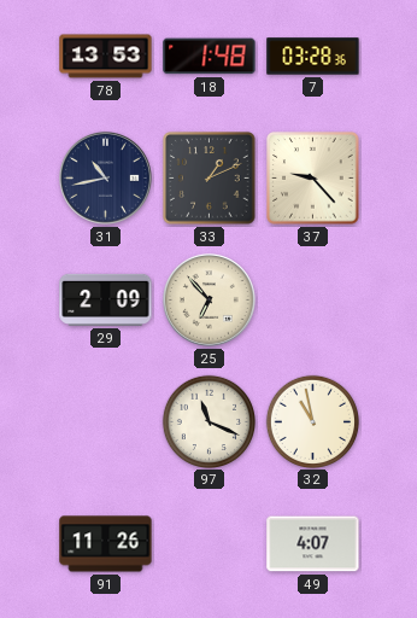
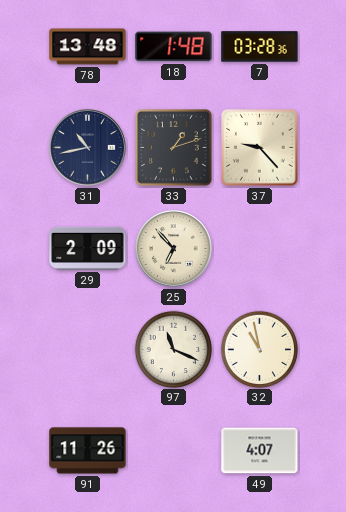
78: 13:53 -> 13:48 (88, 47)
33: 1:11 -> 1:12 (174, 148)
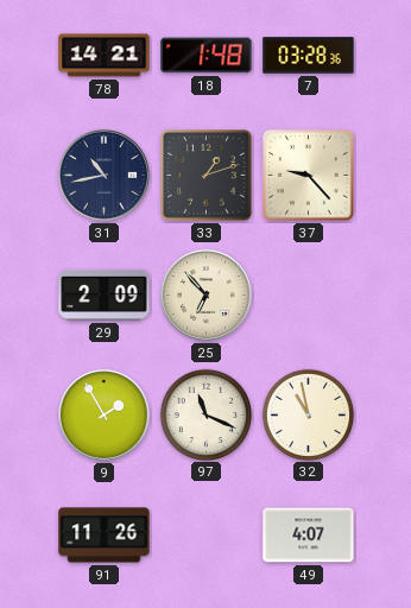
78: 13:48 -> 14:21 (105, 56)
9: none -> 1:55 (103, 414)
